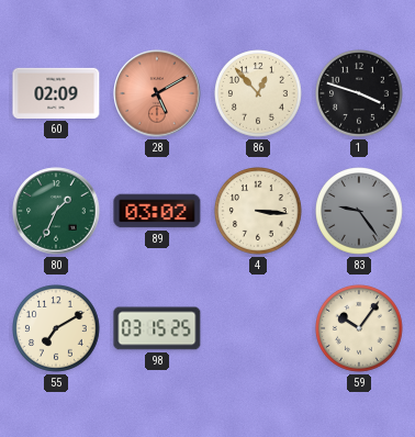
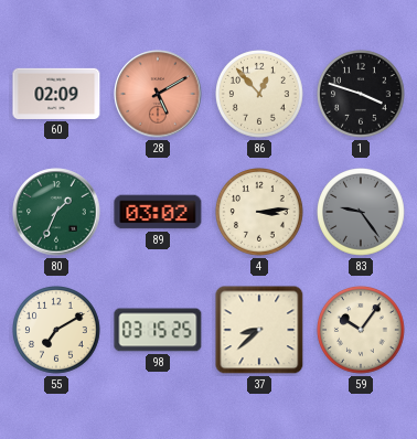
4: 3:16 -> 3:14 (260, 213)
37: none -> 8:38 (259, 330)
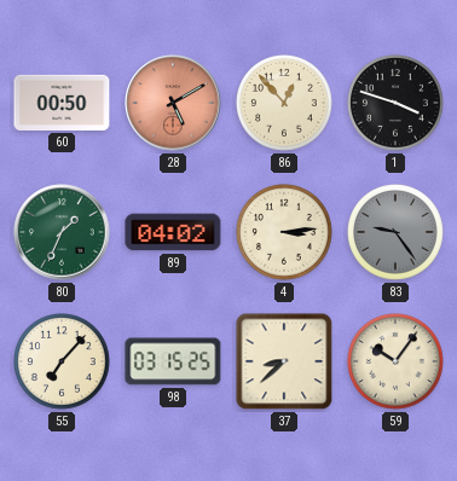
60: 02:09 -> 00:50 (62, 103)
89: 03:02 -> 04:02 (173, 232)
55: 7:10 -> 7:07 (63, 363)
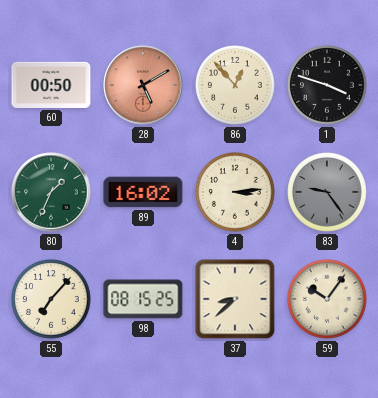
89: 04:02 -> 16:02 (143, 192)
98: 03:15 -> 08:15 (143, 299)
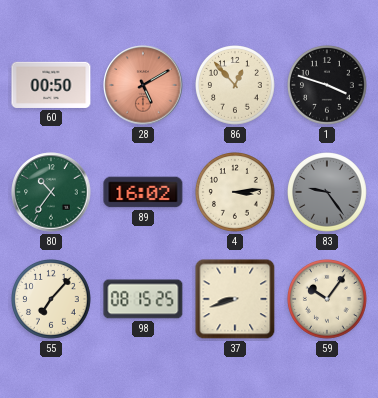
80: 1:34 -> 10:36 (51, 192)
37: 8:38 -> 8:42 (235, 299)
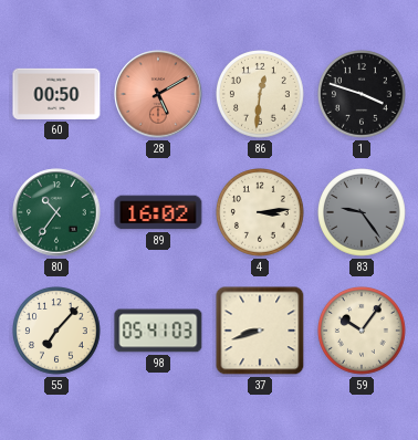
86: 12:53 -> 12:31 (261, 95)
98: 08:15 -> 05:41 (158, 331)
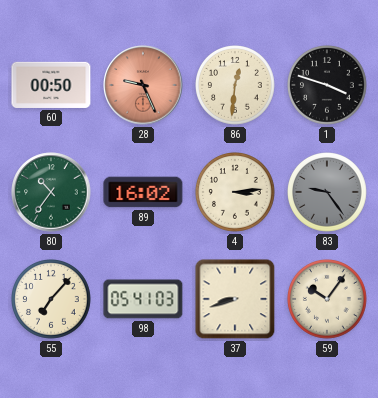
28: 5:10 -> 9:26 (143, 85)
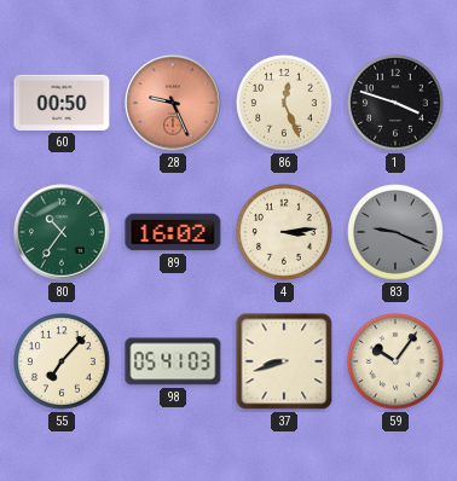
86: 12:31 -> 12:26 (285, 104)
83: 9:24 -> 9:19 (397, 233)
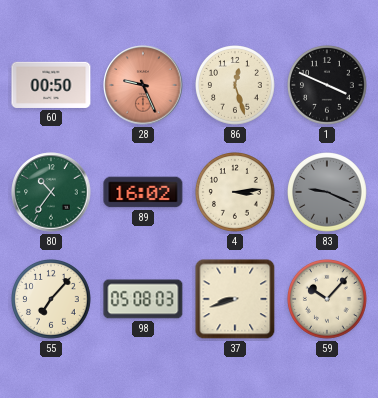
86: 12:26 -> 12:27 (236, 86)
1: 3:48 -> 3:49 (328, 86)
98: 05:41 -> 05:08 (143, 299)
59: 10:06 -> 10:07 (328, 300)
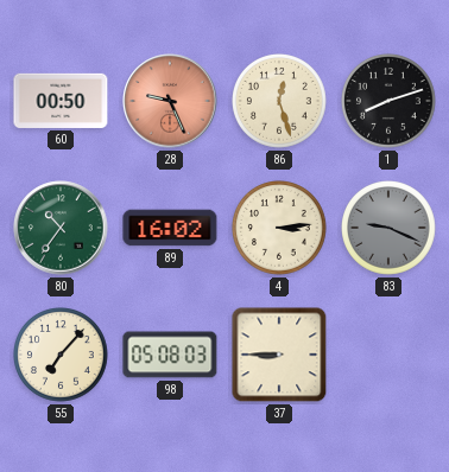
1: 3:49 -> 8:12 (390, 102)
37: 8:42 -> 8:45 (279, 355)
59: 10:07 -> none (328, 300)
